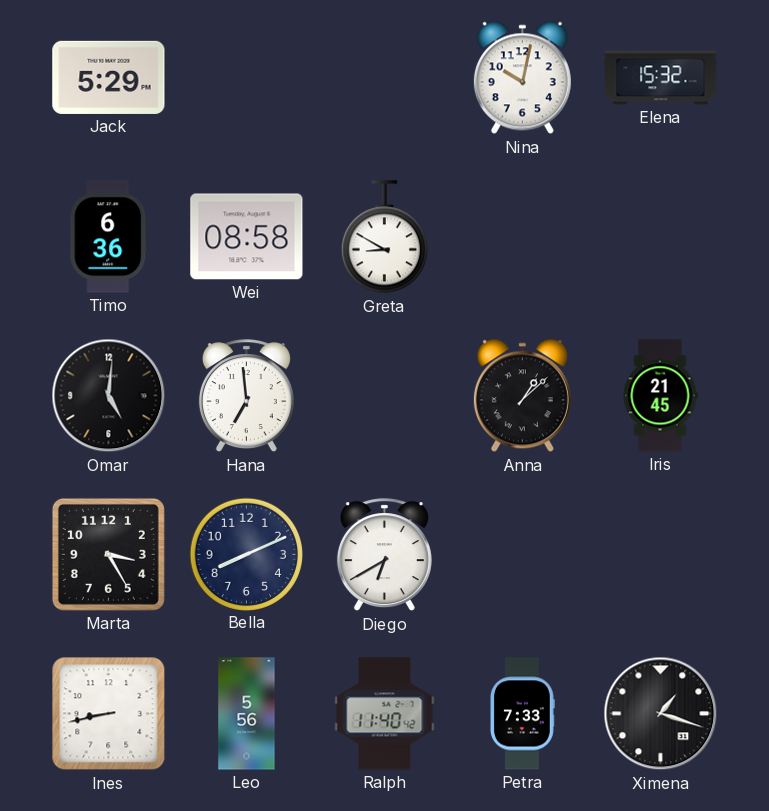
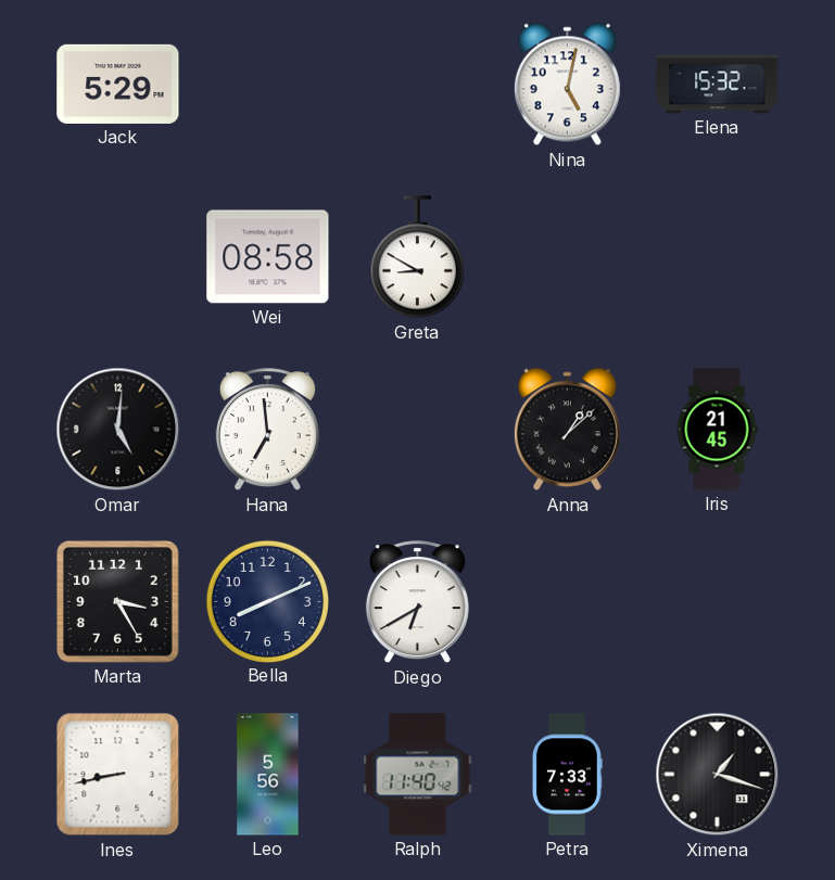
Nina: 10:02 -> 5:02 (567, 85)
Timo: 6:36 -> none (109, 237)
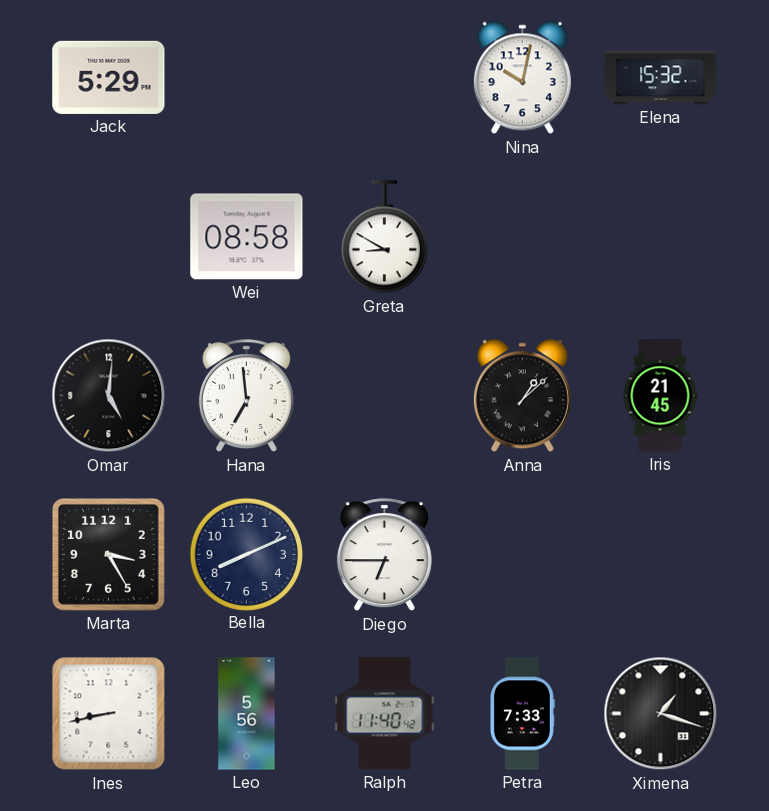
Nina: 5:02 -> 10:02 (522, 78)
Diego: 6:40 -> 6:45 (384, 555)
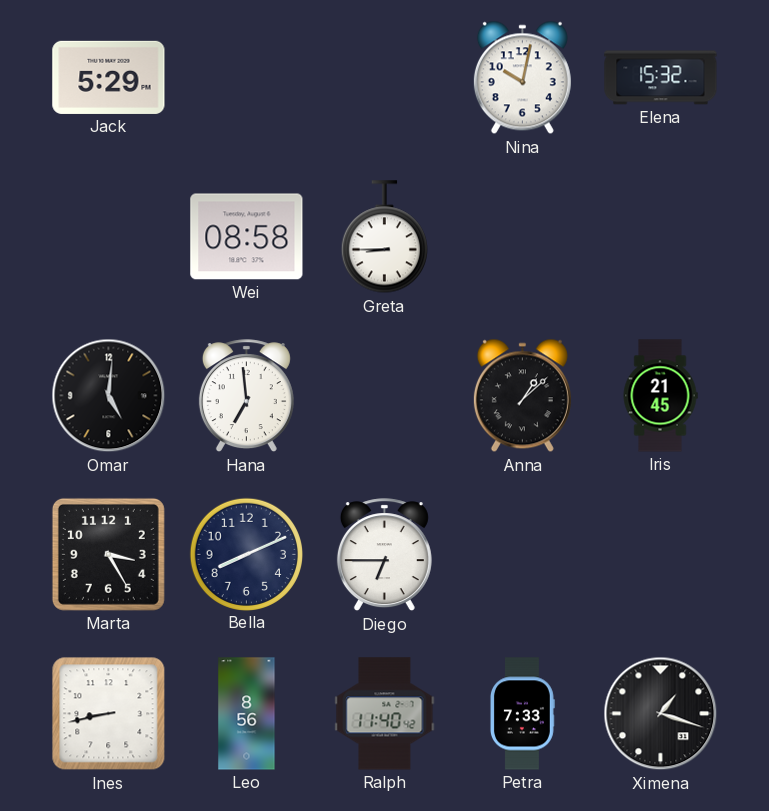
Greta: 8:50 -> 8:45 (384, 237)
Leo: 5:56 -> 8:56 (247, 714)
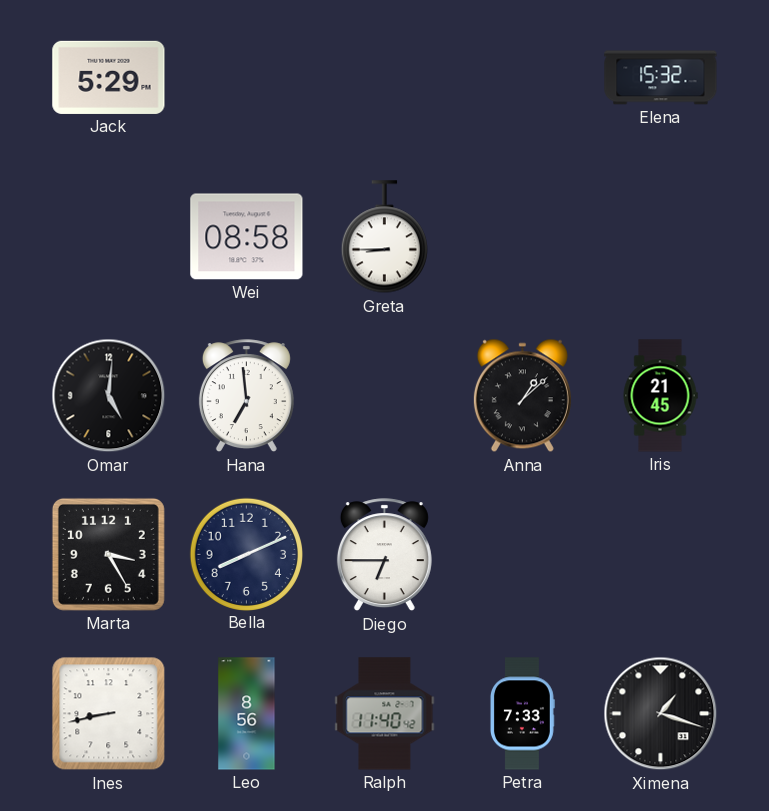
Nina: 10:02 -> none (522, 78)
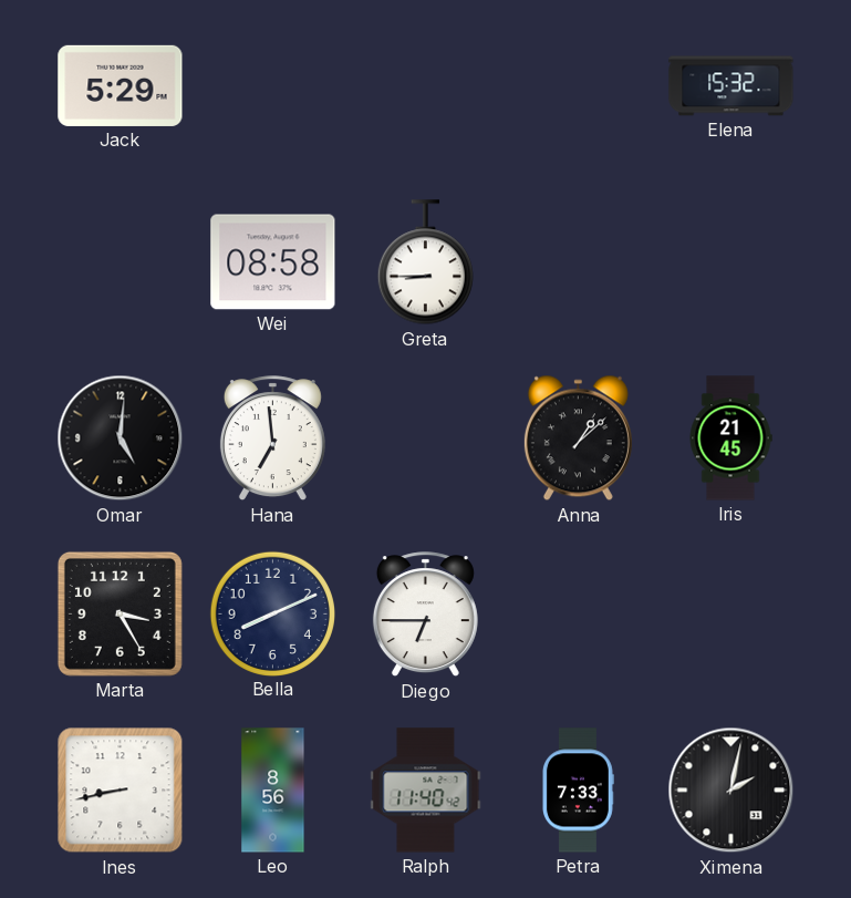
Ximena: 1:18 -> 2:02 (731, 791)
